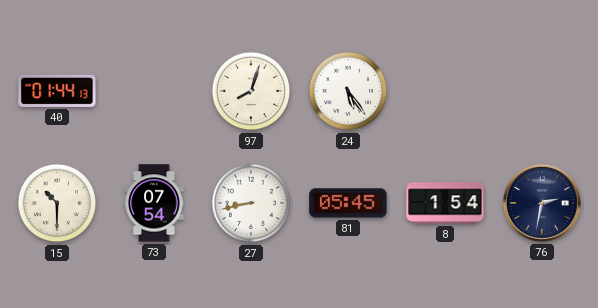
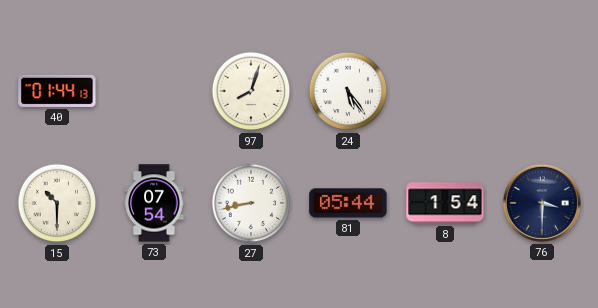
81: 05:45 -> 05:44 (348, 203)
76: 2:32 -> 3:30 (542, 203)
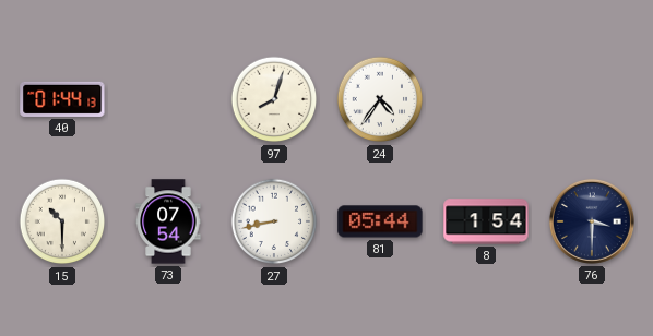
24: 5:24 -> 4:36 (380, 99)
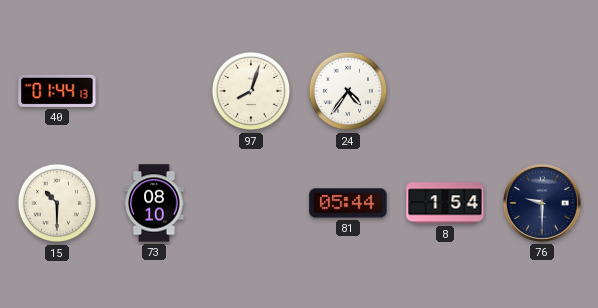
73: 07:54 -> 08:10 (154, 203)
27: 8:43 -> none (274, 221)
76: 3:30 -> 9:30 (542, 203)
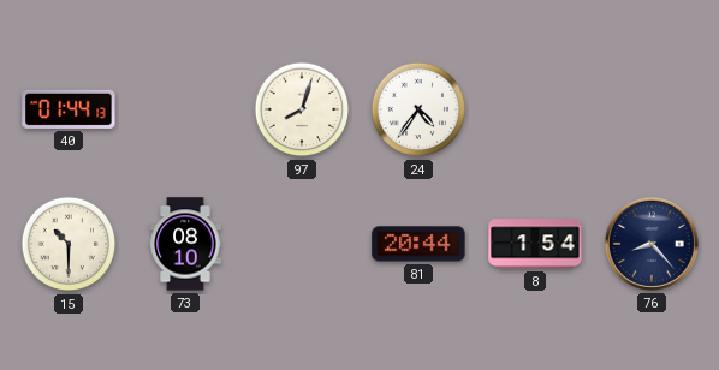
81: 05:44 -> 20:44 (418, 244)
76: 9:30 -> 8:23 (652, 244)
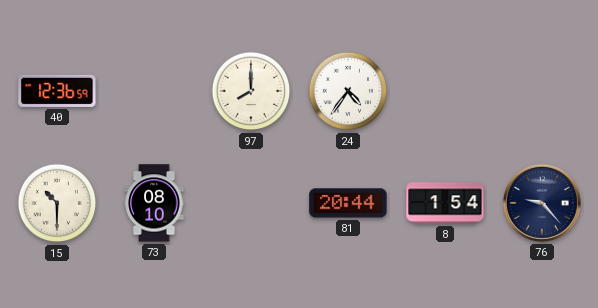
40: 01:44 -> 12:36 (57, 91)
97: 8:03 -> 8:00 (251, 91)
76: 8:23 -> 9:23 (542, 203)
